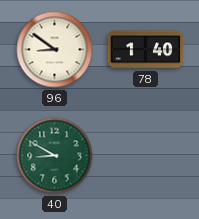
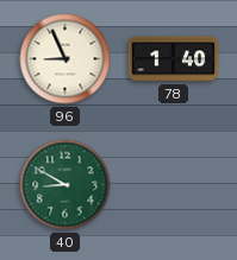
96: 8:51 -> 8:56 (66, 59)
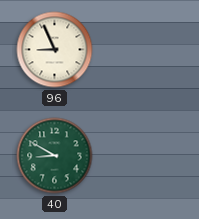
78: 1:40 -> none (174, 59)
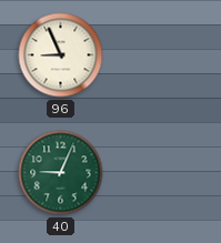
40: 8:50 -> 9:04 (61, 173)
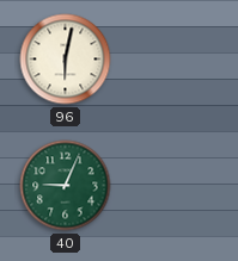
96: 8:56 -> 6:02 (66, 60)
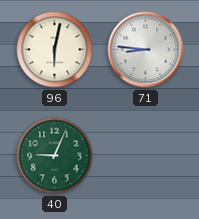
71: none -> 8:46 (146, 50)
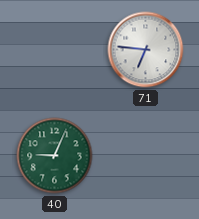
96: 6:02 -> none (55, 50)
71: 8:46 -> 6:46 (146, 50)
